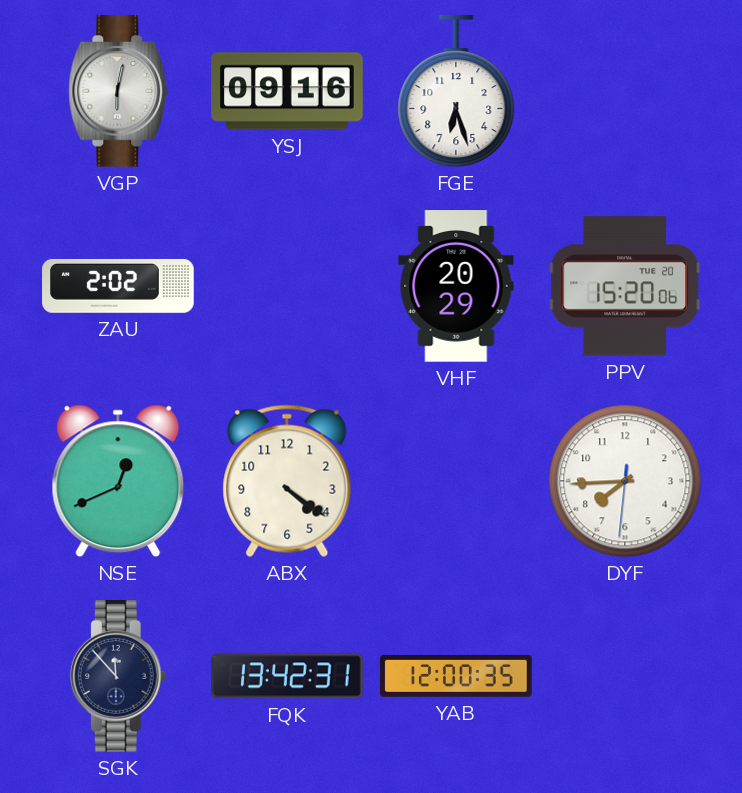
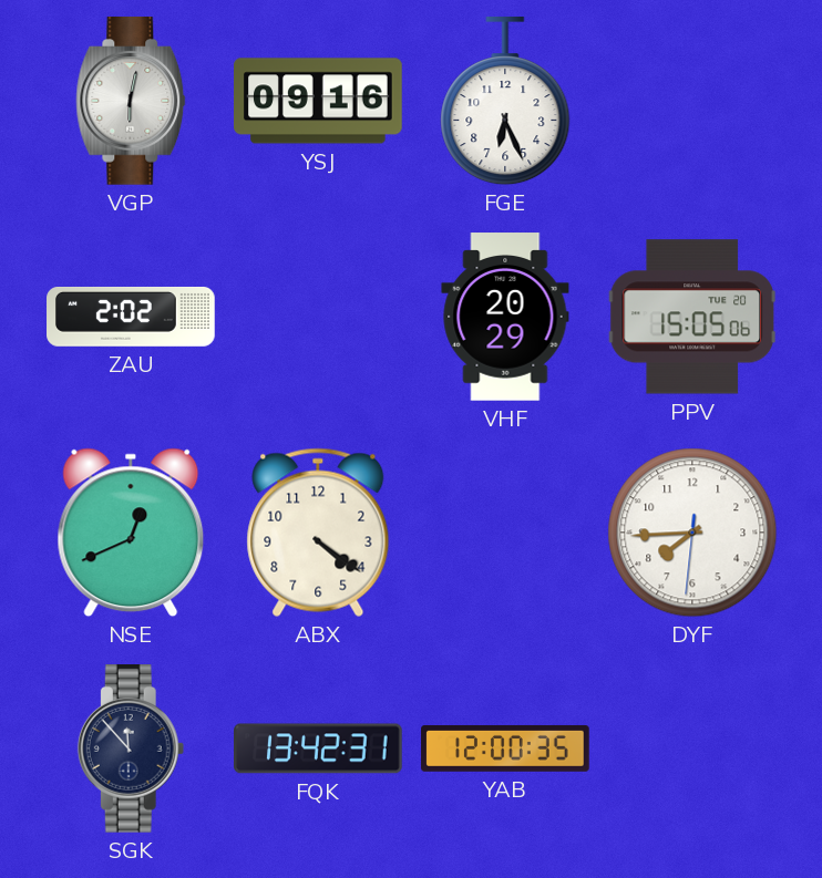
FGE: 6:27 -> 6:26 (505, 102)
PPV: 15:20 -> 15:05 (691, 317)
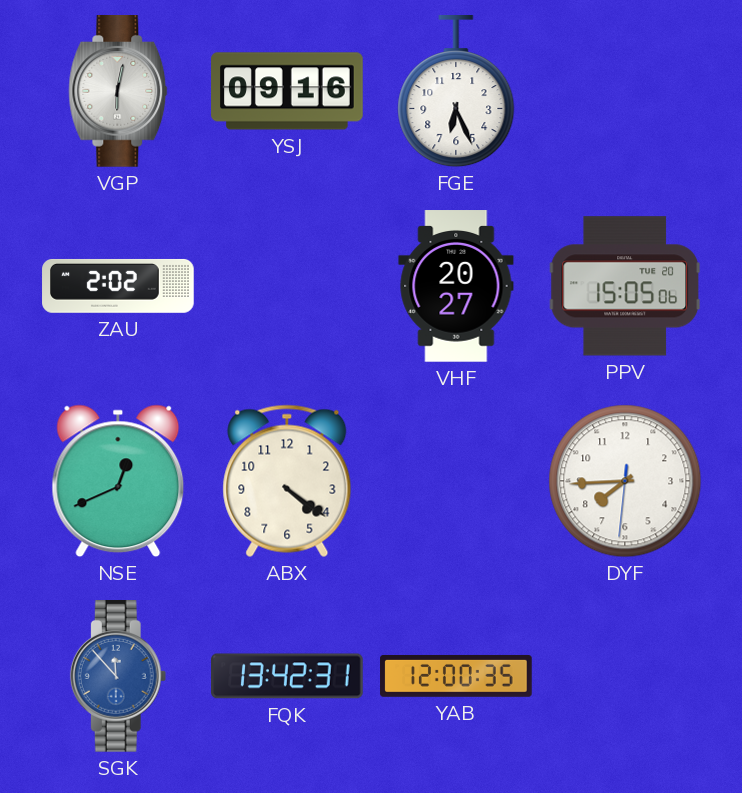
VHF: 20:29 -> 20:27 (456, 286)
SGK dial: navy -> blue (118, 677)
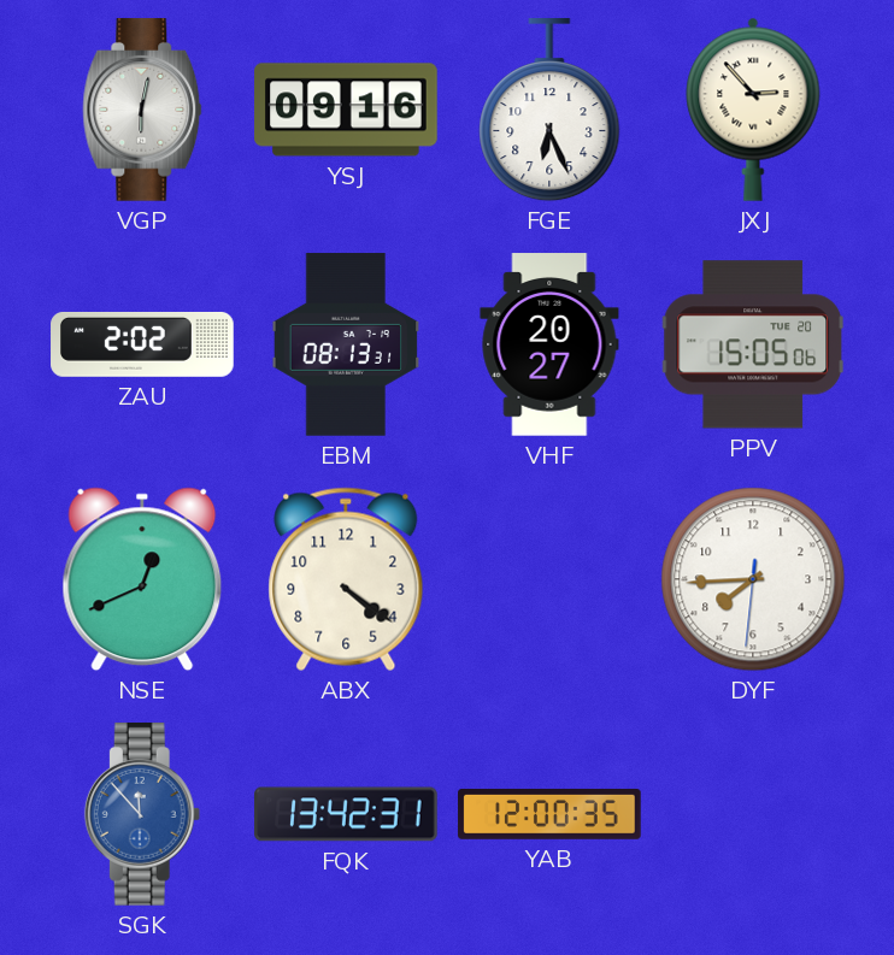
JXJ: none -> 2:53 (753, 110)
EBM: none -> 08:13 (346, 344)
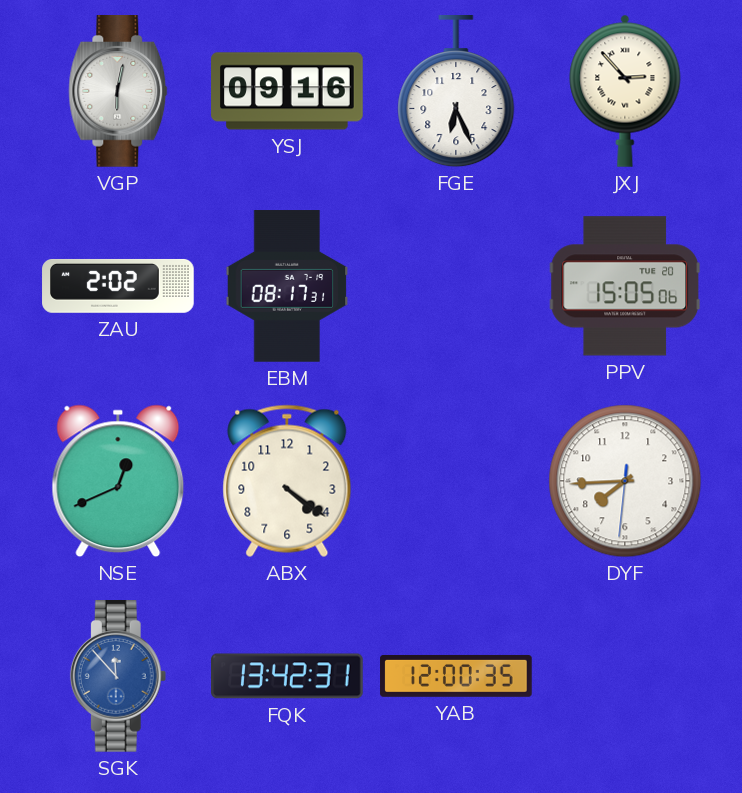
EBM: 08:13 -> 08:17 (287, 286)
VHF: 20:27 -> none (549, 344)
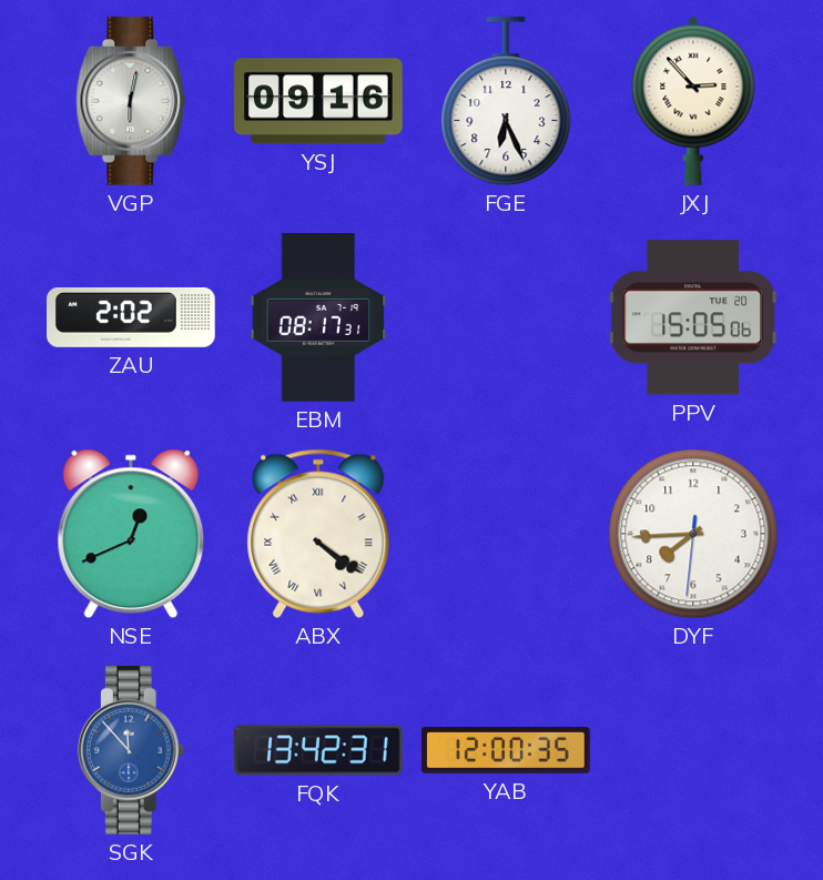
ABX numerals: Arabic -> Roman (318, 534)
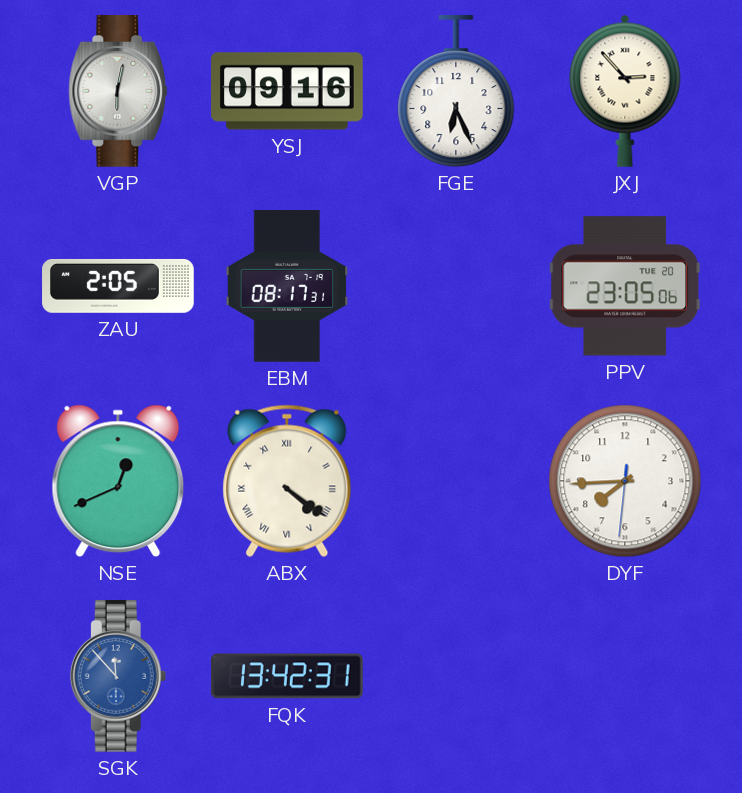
ZAU: 2:02 -> 2:05 (118, 286)
PPV: 15:05 -> 23:05 (624, 286)
YAB: 12:00 -> none (506, 750)
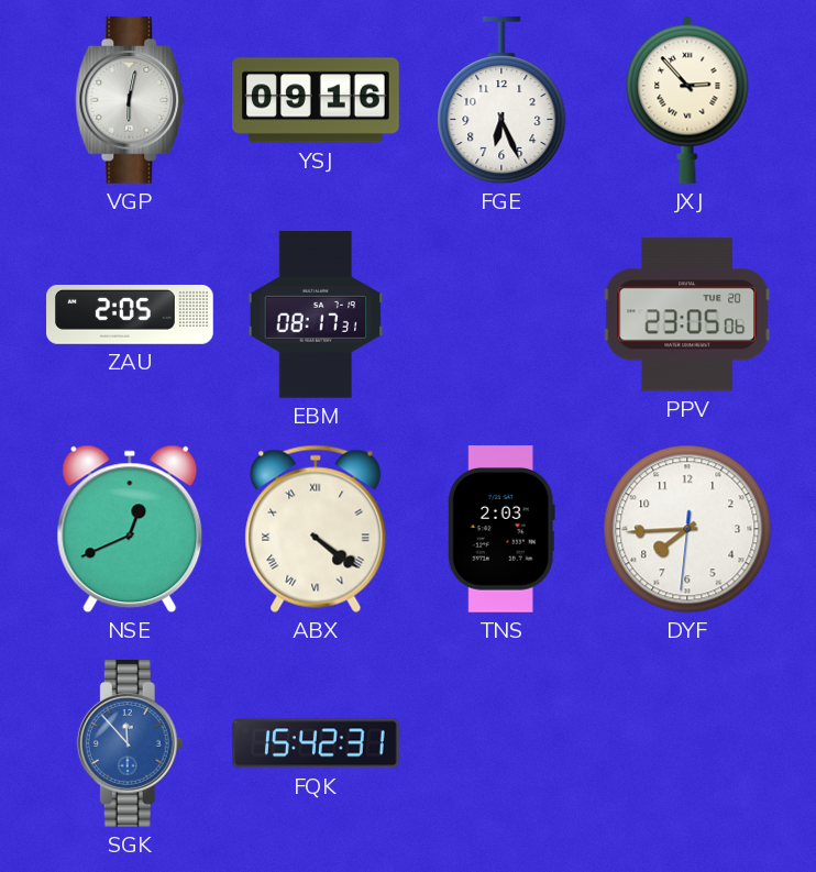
TNS: none -> 2:03 (501, 529)
FQK: 13:42 -> 15:42 (316, 743)
